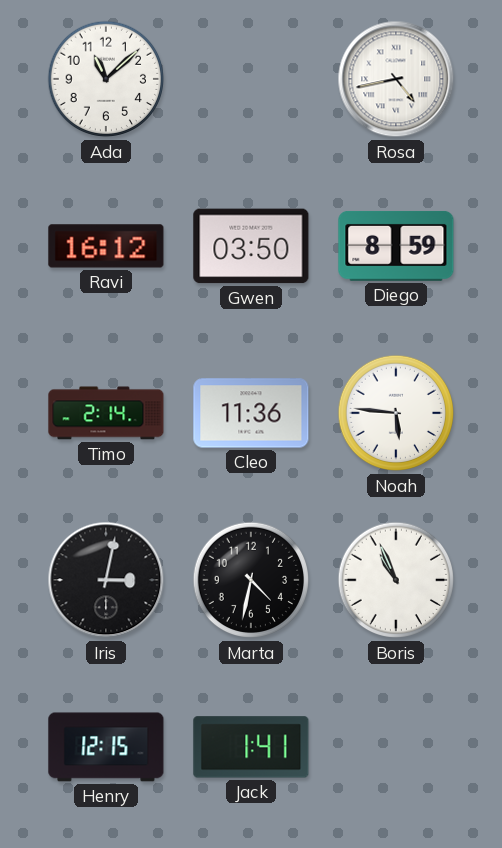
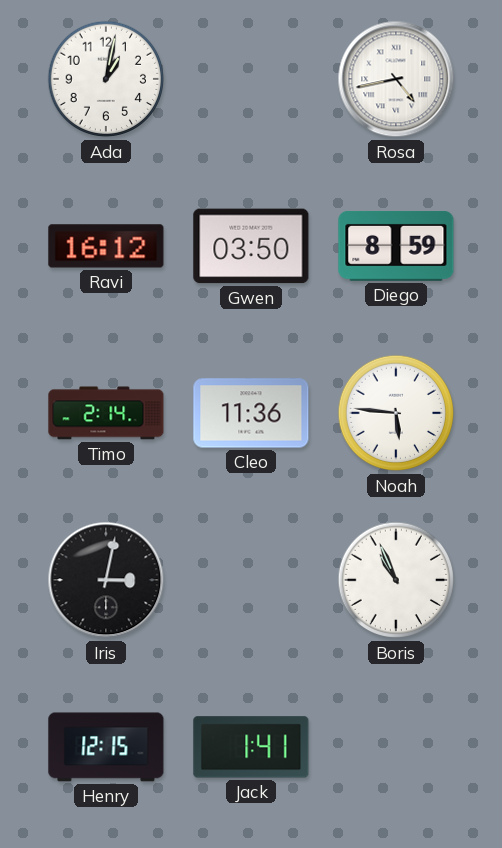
Ada: 11:08 -> 1:02 (106, 79)
Marta: 4:32 -> none (251, 580)
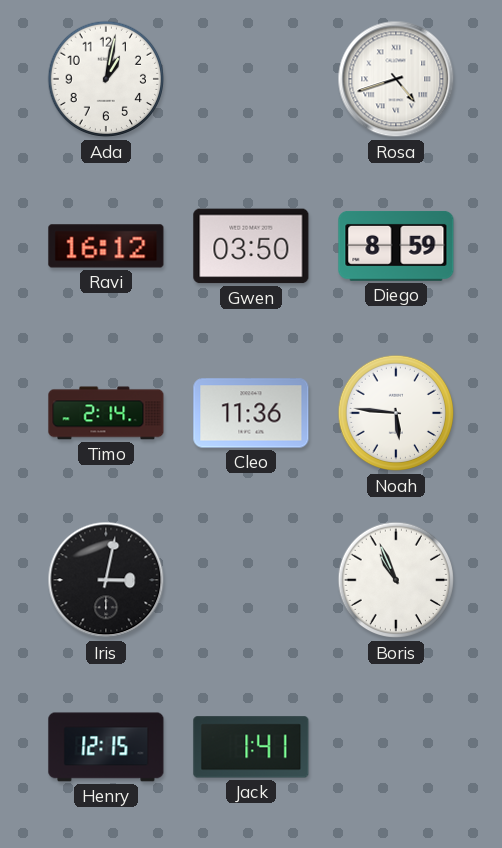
Rosa: 4:43 -> 4:42 (396, 79)
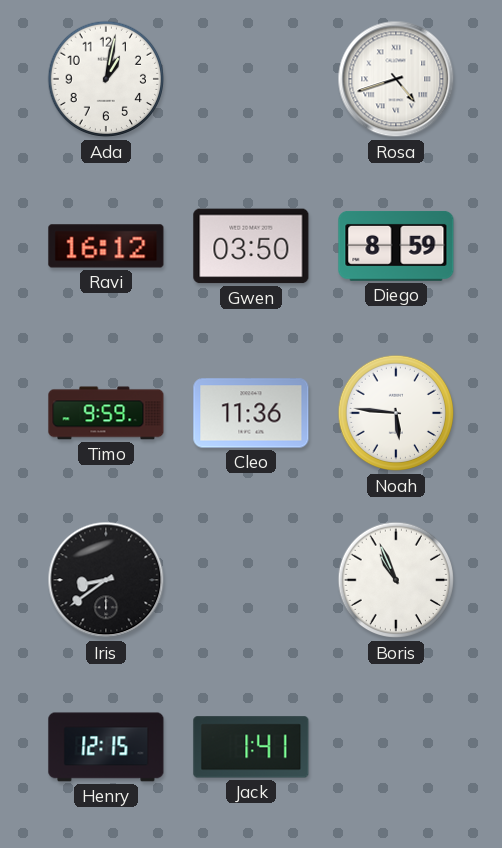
Timo: 2:14 -> 9:59 (106, 413)
Iris: 3:02 -> 8:39 (106, 580)
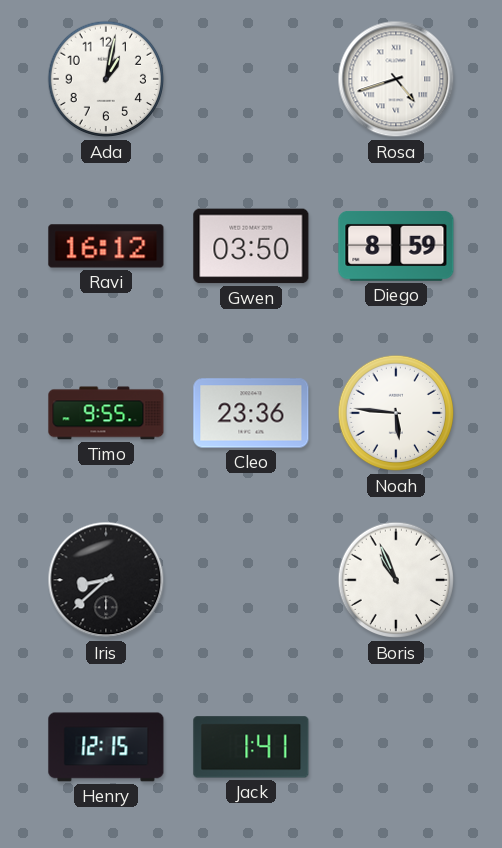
Timo: 9:59 -> 9:55 (106, 413)
Cleo: 11:36 -> 23:36 (251, 413)
Iris: 8:39 -> 8:38 (106, 580)
